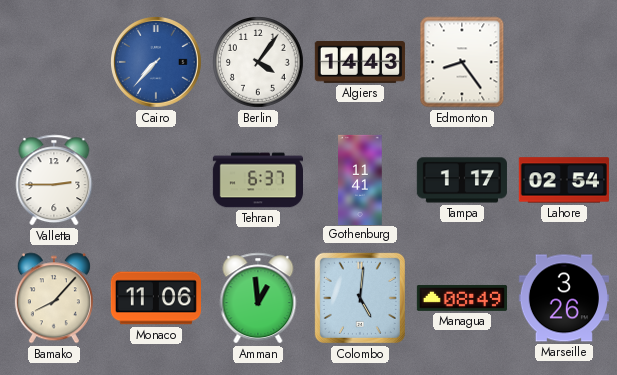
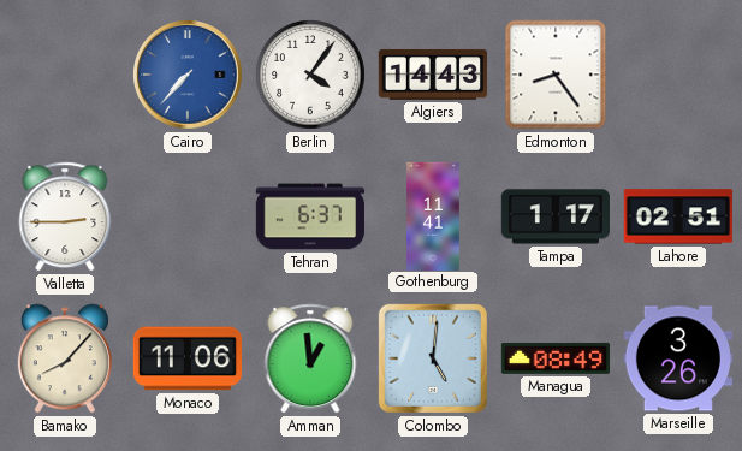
Lahore: 02:54 -> 02:51 (678, 216)
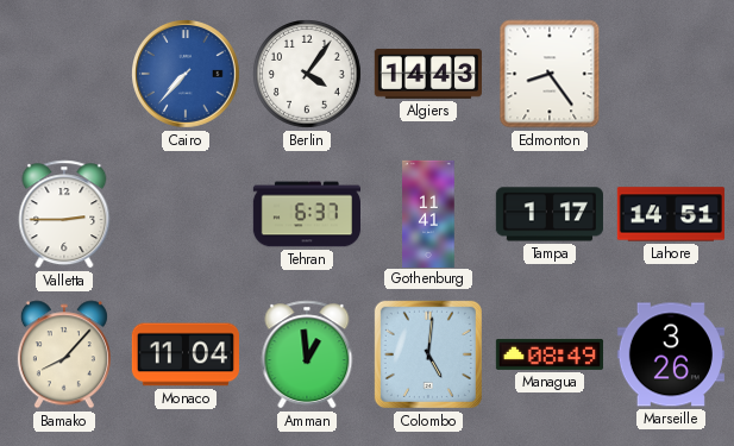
Lahore: 02:51 -> 14:51 (671, 214)
Monaco: 11:06 -> 11:04 (184, 354)
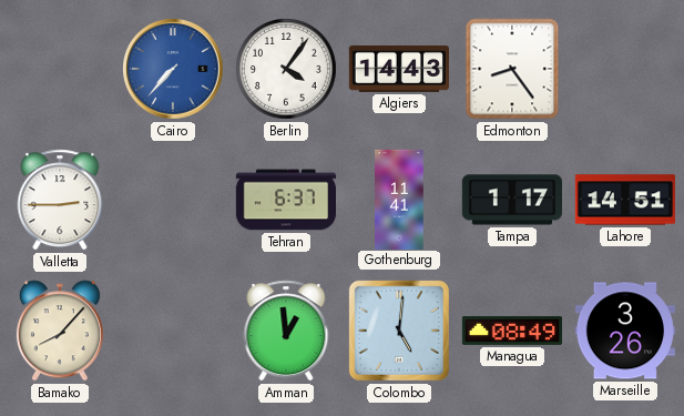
Monaco: 11:04 -> none (184, 354)
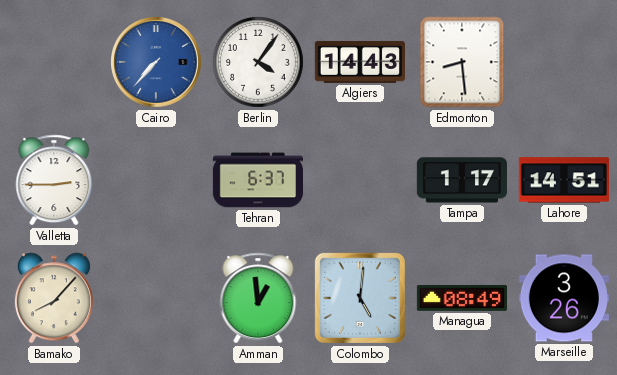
Edmonton: 8:24 -> 8:29 (462, 62)
Gothenburg: 11:41 -> none (399, 199)
